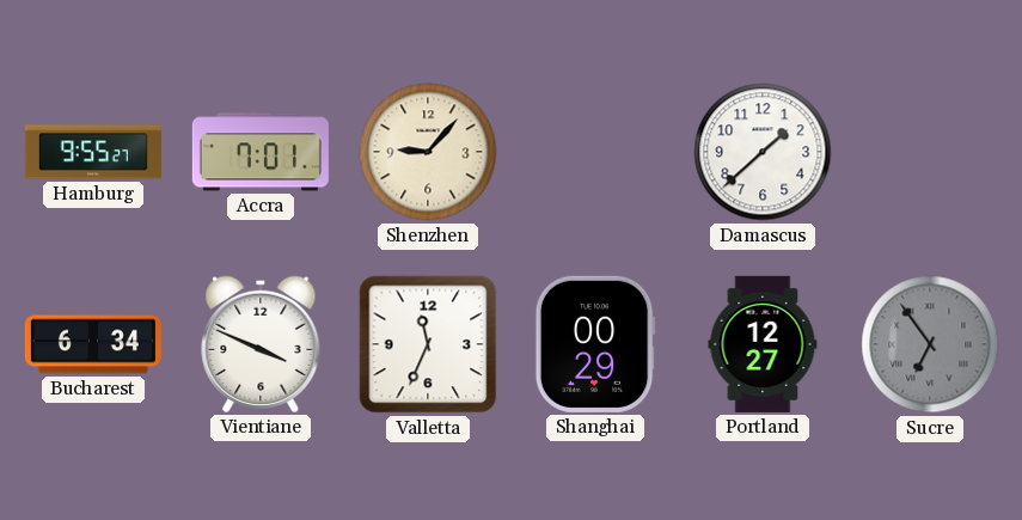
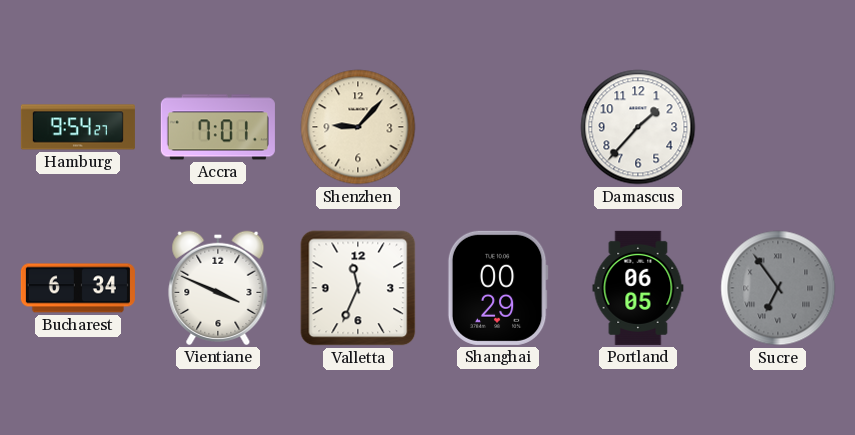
Hamburg: 9:55 -> 9:54 (78, 127)
Damascus: 1:38 -> 1:37 (638, 127)
Portland: 12:27 -> 06:05 (638, 288)
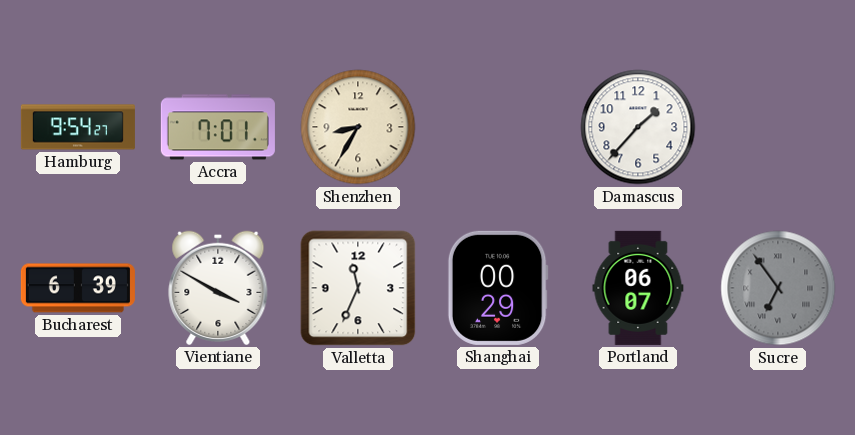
Shenzhen: 9:07 -> 8:35 (358, 127)
Bucharest: 6:34 -> 6:39 (78, 288)
Vientiane: 3:49 -> 3:50 (218, 288)
Portland: 06:05 -> 06:07 (638, 288)
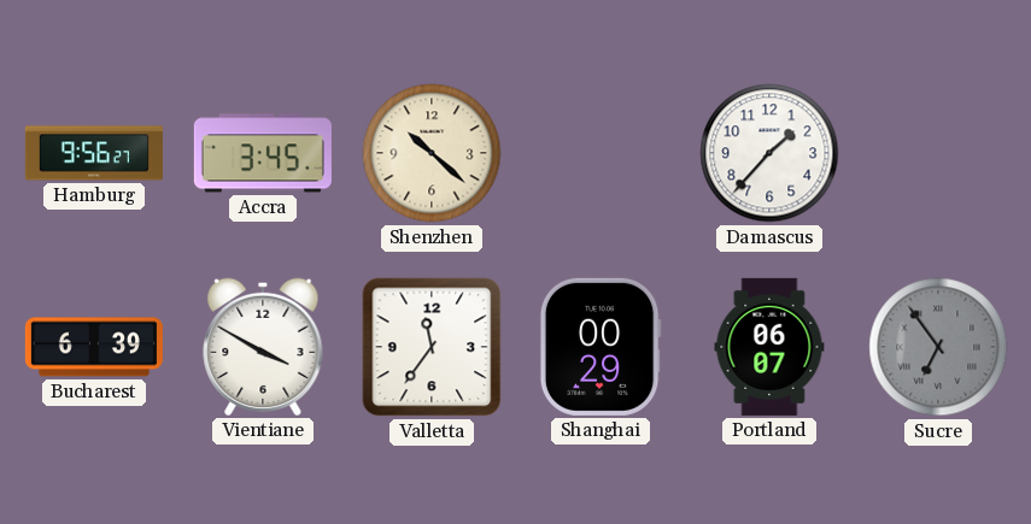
Hamburg: 9:54 -> 9:56 (94, 153)
Accra: 7:01 -> 3:45 (263, 153)
Shenzhen: 8:35 -> 10:22 (432, 153)
Valletta: 11:34 -> 11:36 (432, 347)
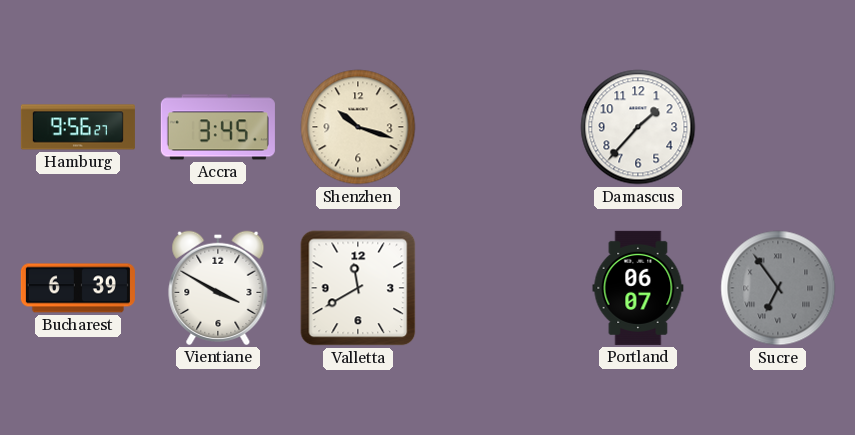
Shenzhen: 10:22 -> 10:18 (358, 127)
Valletta: 11:36 -> 11:40 (358, 288)
Shanghai: 00:29 -> none (601, 347)
